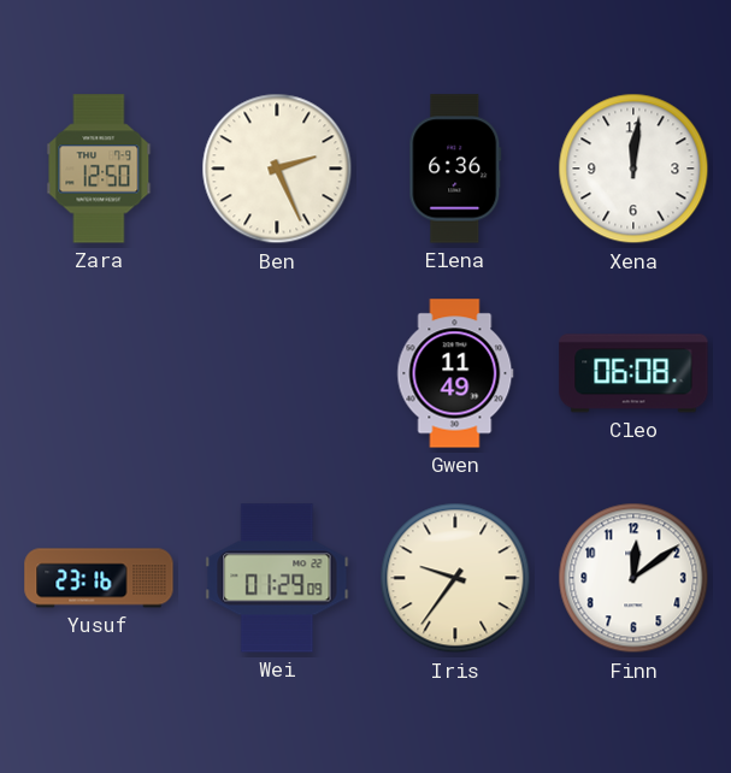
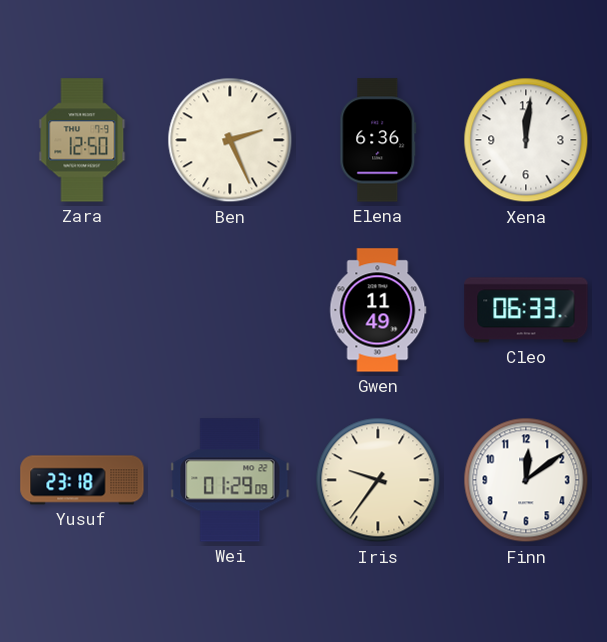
Cleo: 06:08 -> 06:33 (526, 310)
Yusuf: 23:16 -> 23:18 (82, 480)
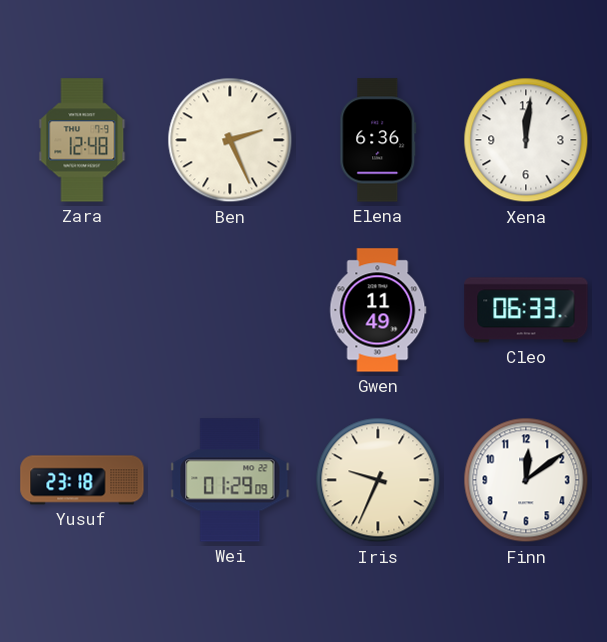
Zara: 12:50 -> 12:48 (82, 140)
Iris: 9:36 -> 9:34 (378, 480)
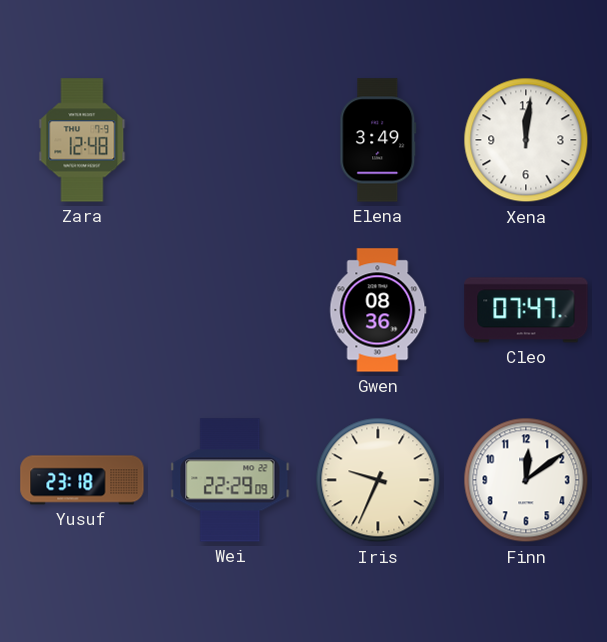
Ben: 2:26 -> none (230, 140)
Elena: 6:36 -> 3:49 (378, 140)
Gwen: 11:49 -> 08:36 (378, 310)
Cleo: 06:33 -> 07:47 (526, 310)
Wei: 01:29 -> 22:29 (230, 480)
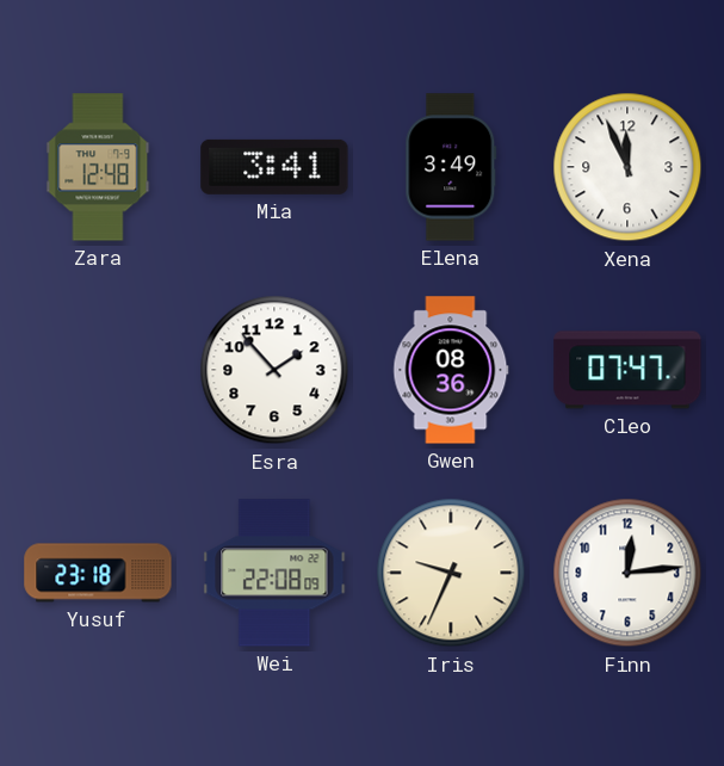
Mia: none -> 3:41 (274, 167)
Xena: 12:01 -> 11:56 (627, 167)
Esra: none -> 1:53 (274, 370)
Wei: 22:29 -> 22:08 (274, 573)
Finn: 12:09 -> 12:14 (627, 573)
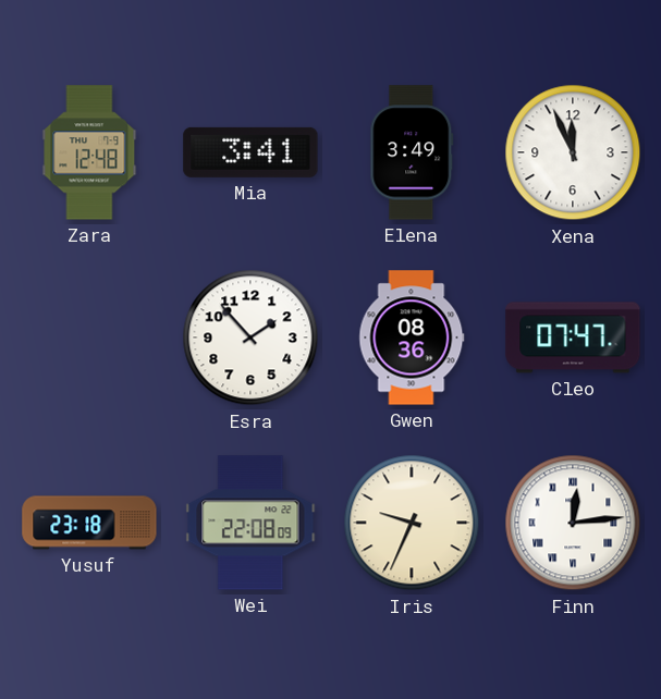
Finn numerals: Arabic -> Roman (573, 523)
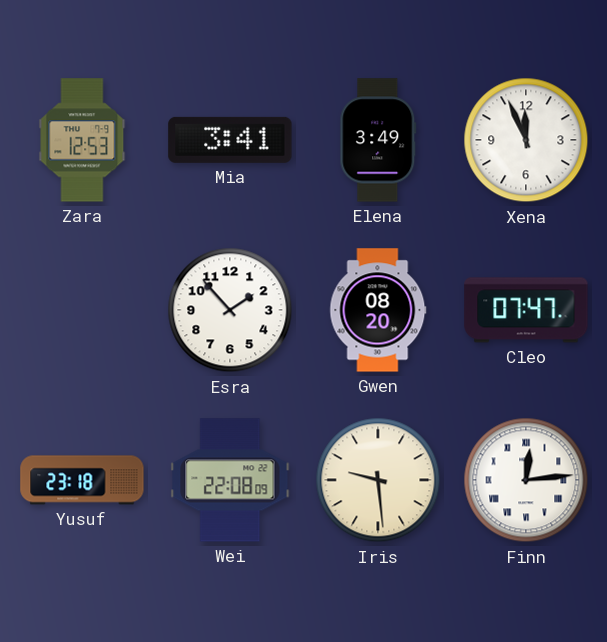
Zara: 12:48 -> 12:53 (82, 140)
Gwen: 08:36 -> 08:20 (378, 310)
Iris: 9:34 -> 9:29 (378, 480)
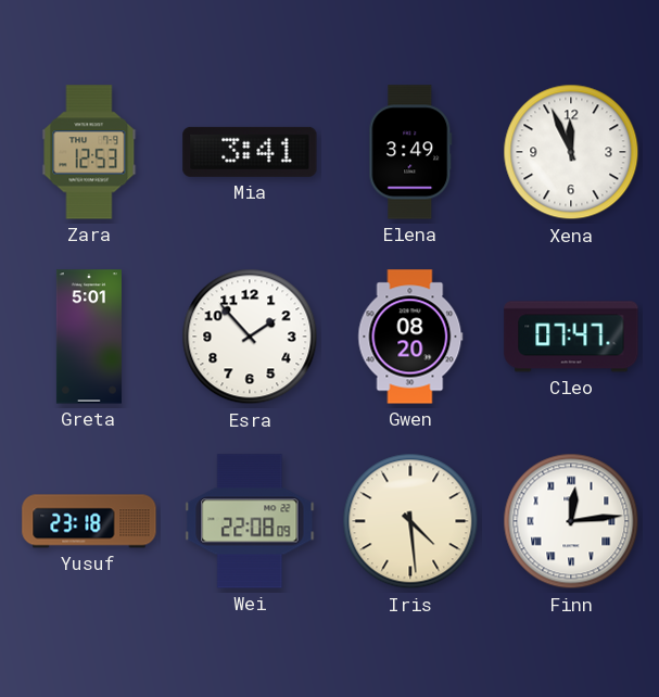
Greta: none -> 5:01 (89, 337)
Iris: 9:29 -> 4:29 (410, 521)
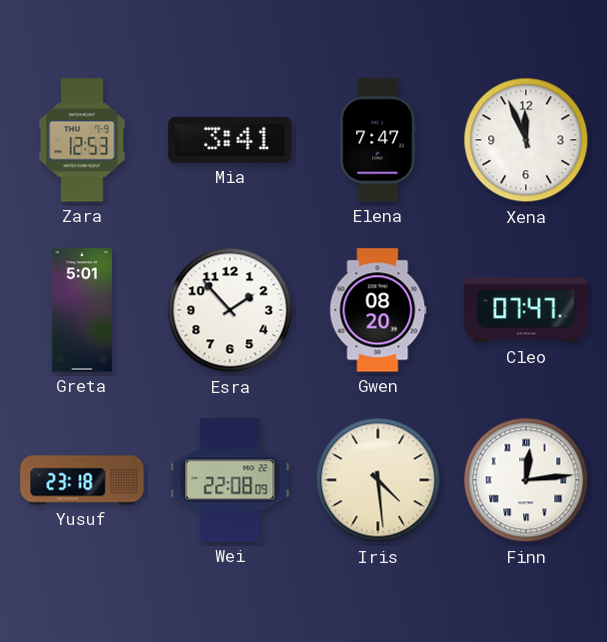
Elena: 3:49 -> 7:47 (378, 140)
